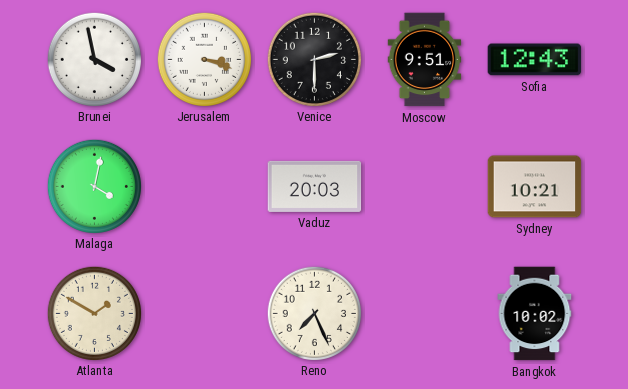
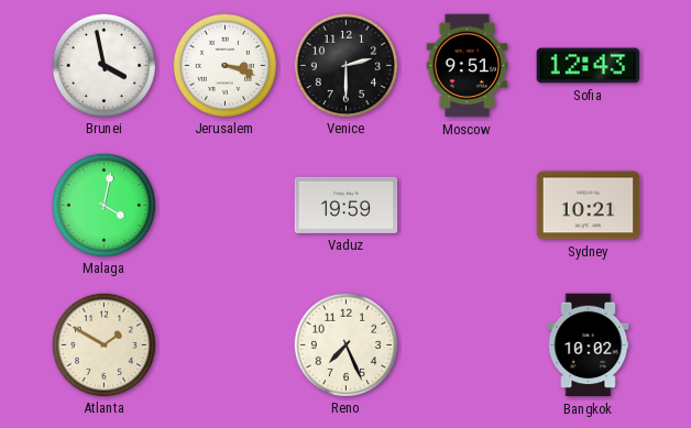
Vaduz: 20:03 -> 19:59 (347, 205)
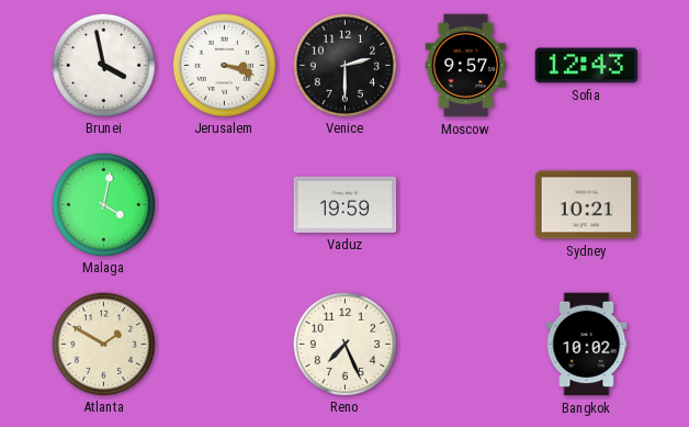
Moscow: 9:51 -> 9:57 (466, 66)
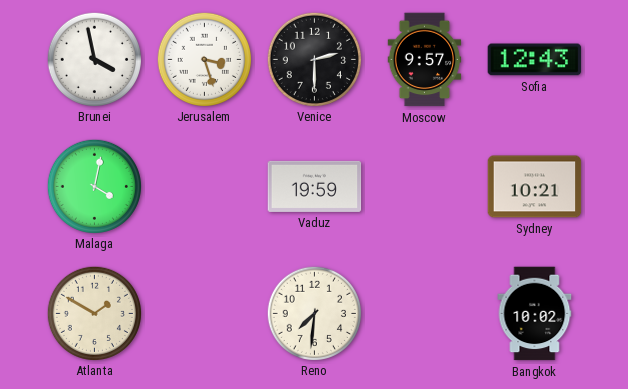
Jerusalem: 3:18 -> 3:27 (204, 59)
Reno: 7:26 -> 7:31 (314, 313)
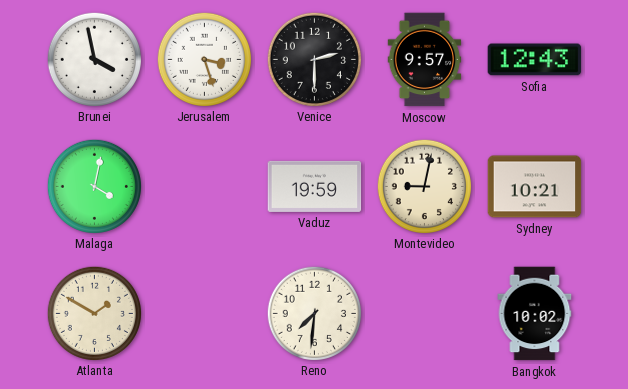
Montevideo: none -> 9:02 (424, 186)
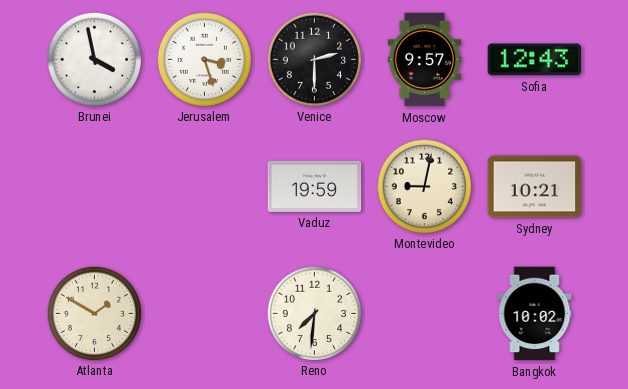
Malaga: 4:02 -> none (94, 186)
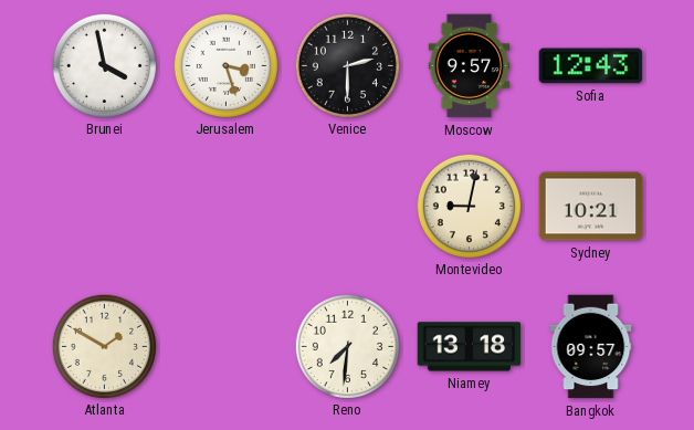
Vaduz: 19:59 -> none (315, 186)
Niamey: none -> 13:18 (470, 347)
Bangkok: 10:02 -> 09:57 (591, 347)
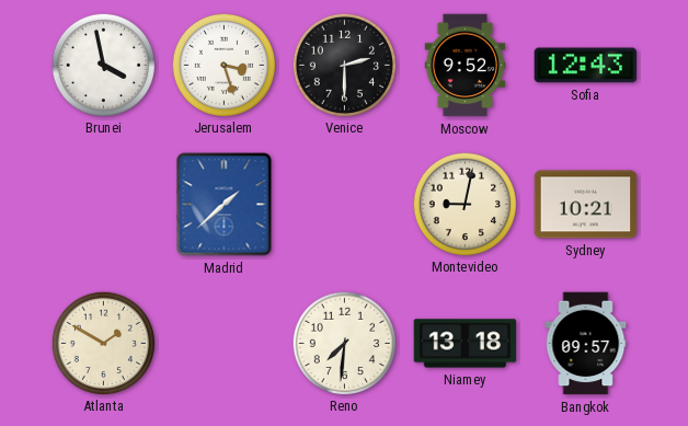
Moscow: 9:57 -> 9:52 (466, 66)
Madrid: none -> 1:38 (225, 205)
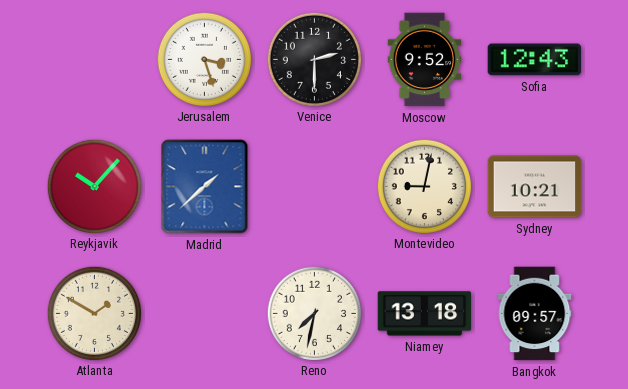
Brunei: 3:58 -> none (103, 65)
Reykjavik: none -> 10:07 (94, 186)
Reno: 7:31 -> 7:32 (314, 313)
